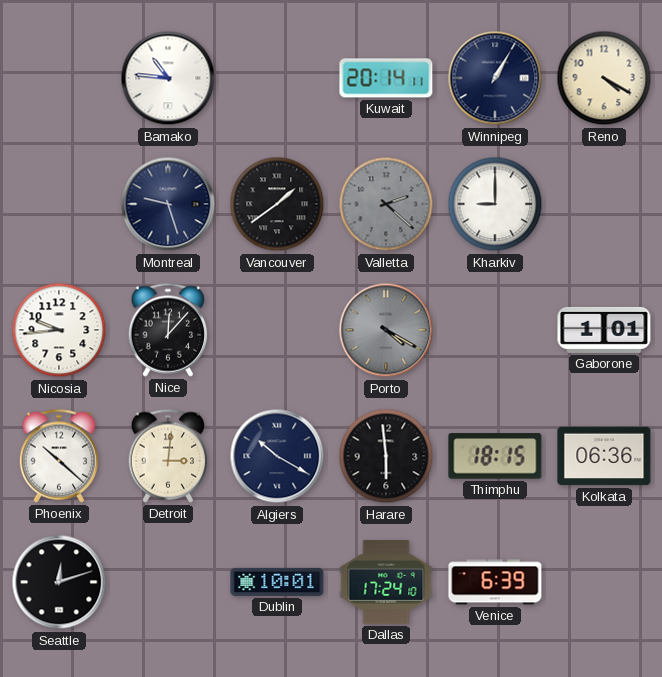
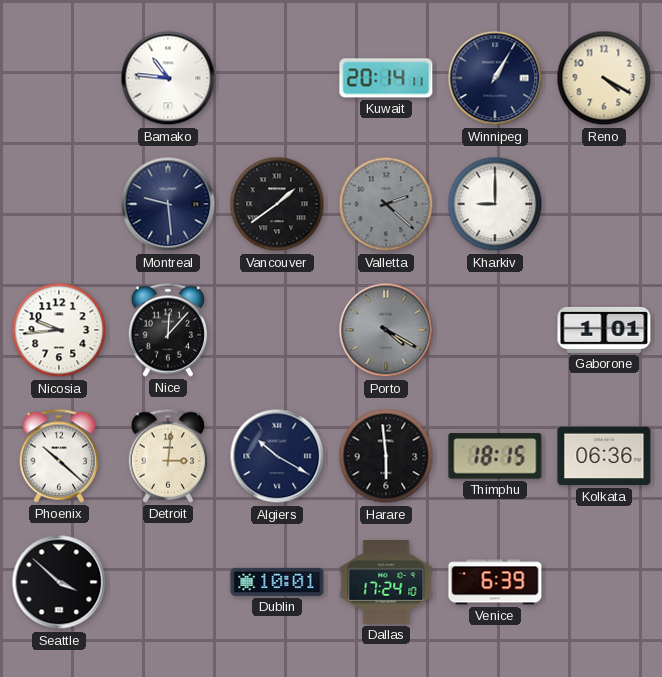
Montreal: 9:27 -> 9:29 (168, 204)
Seattle: 12:12 -> 3:52 (59, 582)
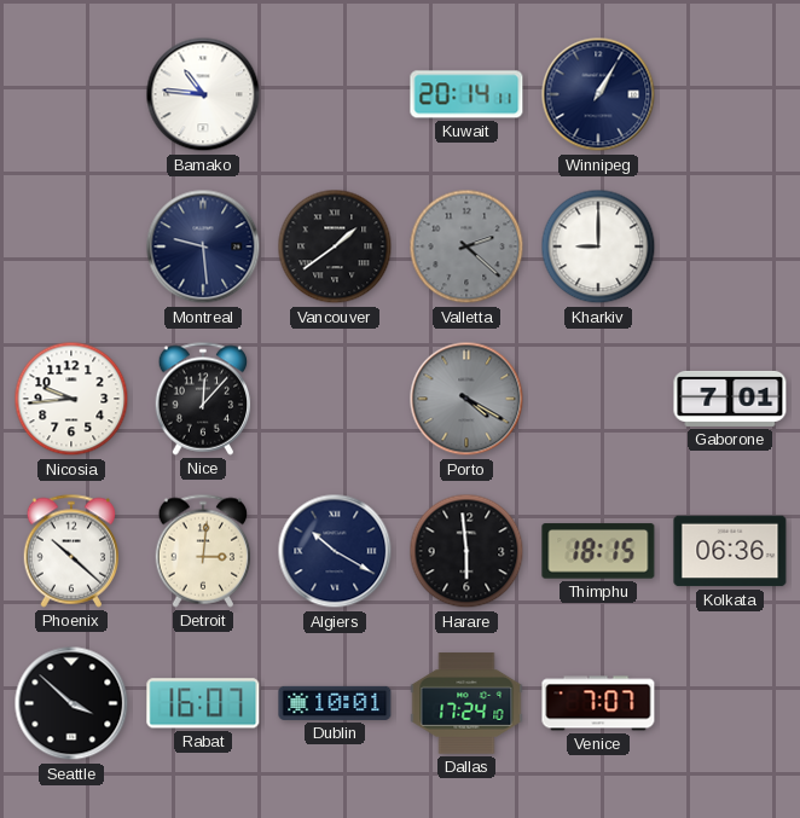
Reno: 4:20 -> none (604, 78)
Gaborone: 1:01 -> 7:01 (730, 399)
Rabat: none -> 16:07 (203, 703)
Venice: 6:39 -> 7:07 (598, 703)
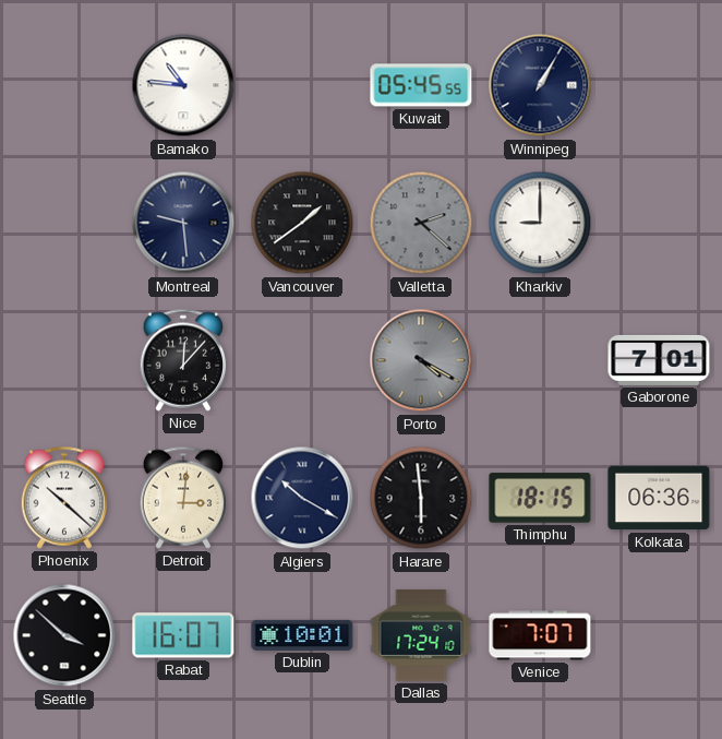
Kuwait: 20:14 -> 05:45 (421, 85)
Nicosia: 9:44 -> none (71, 399)
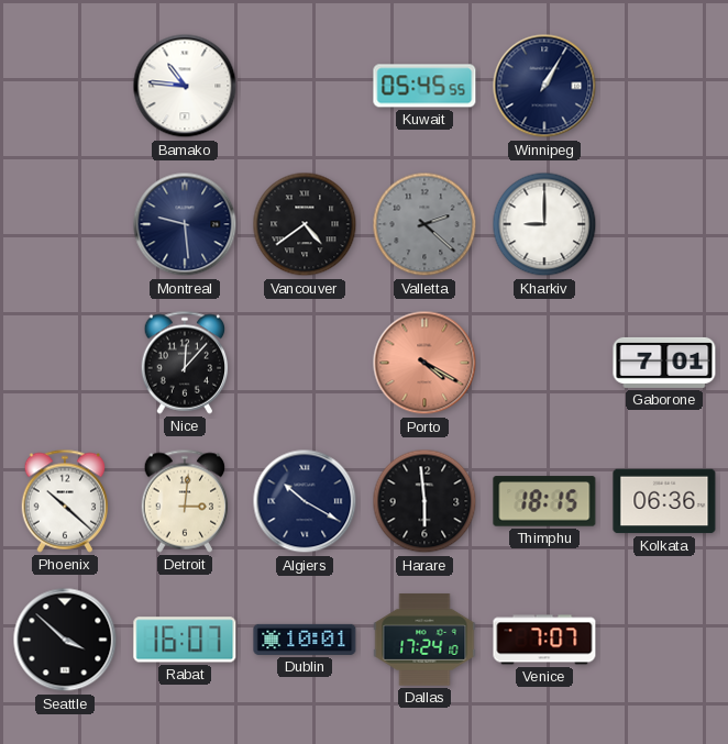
Vancouver: 1:39 -> 4:39 (305, 224)
Porto dial: grey -> salmon (424, 363)
